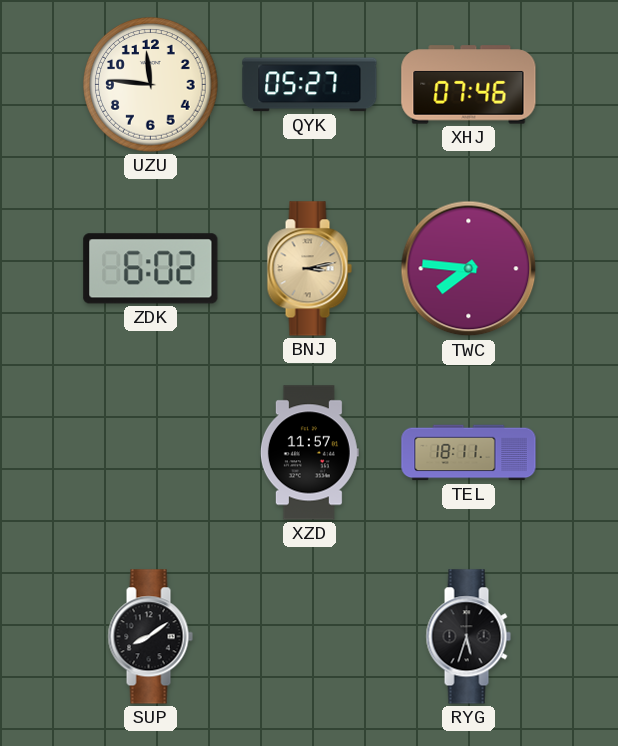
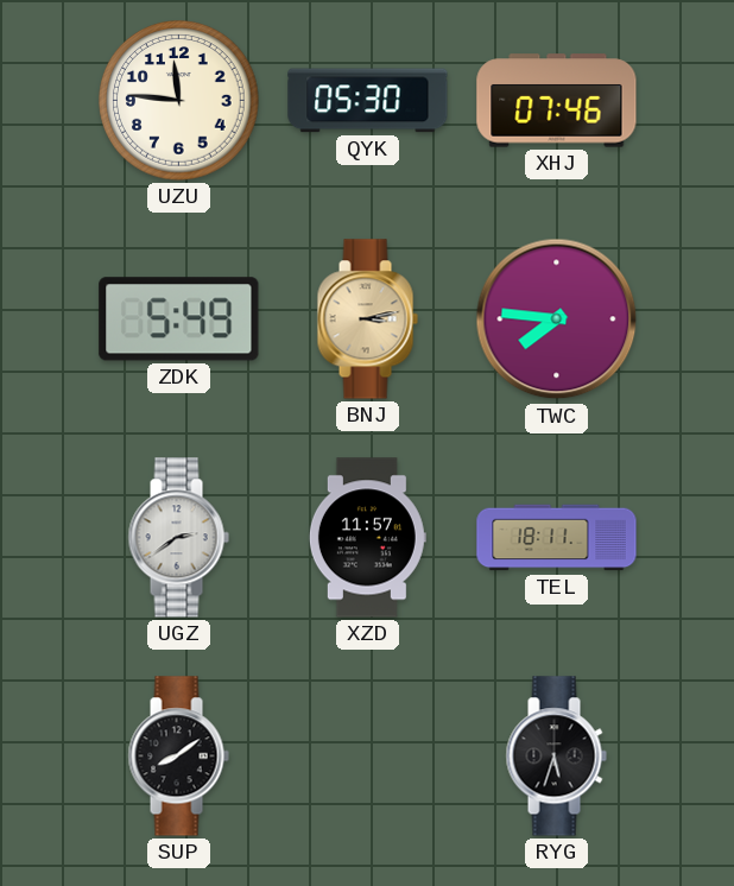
QYK: 05:27 -> 05:30 (368, 101)
ZDK: 6:02 -> 5:49 (179, 319)
UGZ: none -> 2:39 (178, 538)
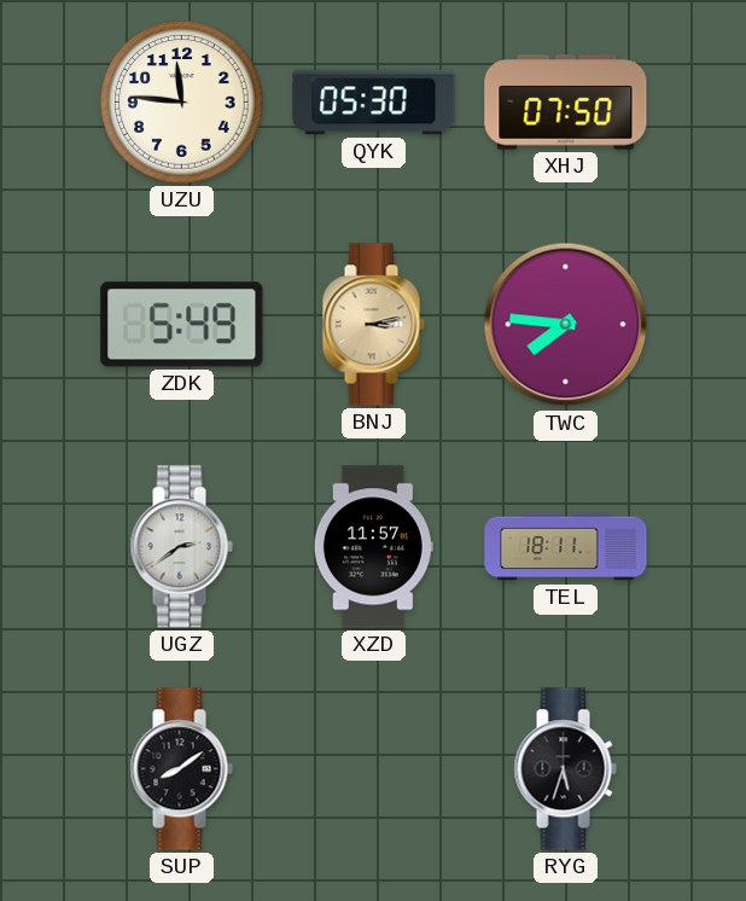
XHJ: 07:46 -> 07:50 (566, 103)
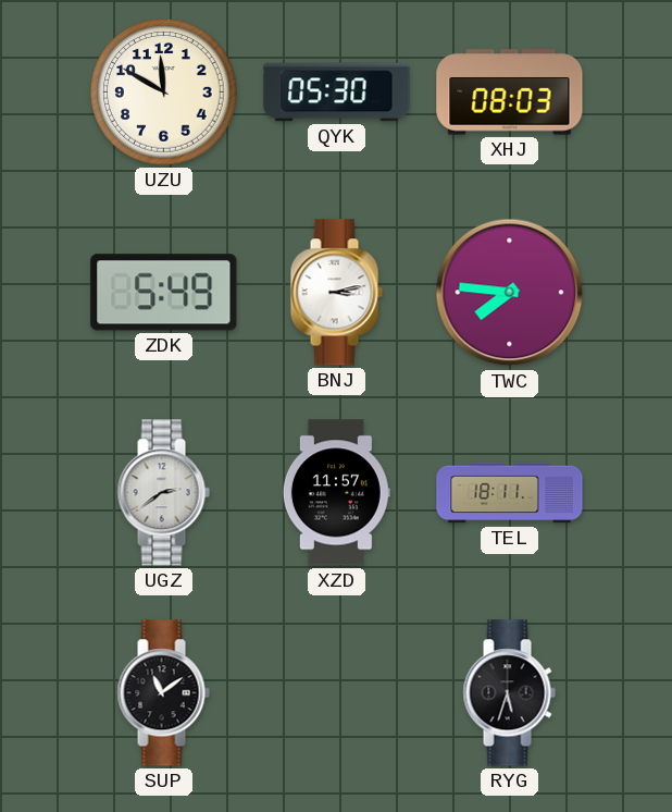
UZU: 11:46 -> 11:50 (164, 93)
XHJ: 07:50 -> 08:03 (510, 93)
BNJ dial: champagne -> white (336, 293)
SUP: 8:09 -> 11:09 (163, 693)
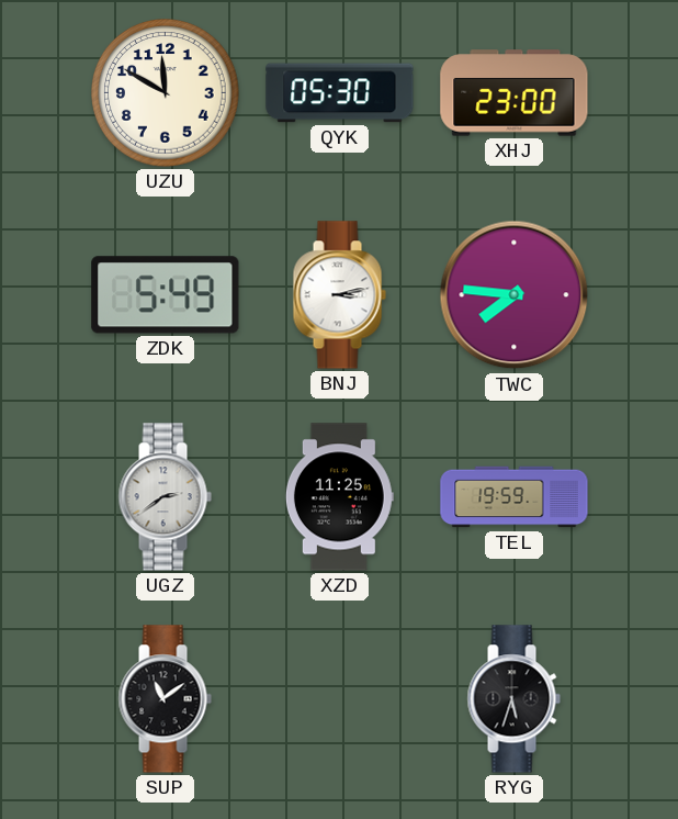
XHJ: 08:03 -> 23:00 (515, 93)
XZD: 11:57 -> 11:25 (339, 497)
TEL: 18:11 -> 19:59 (515, 497)
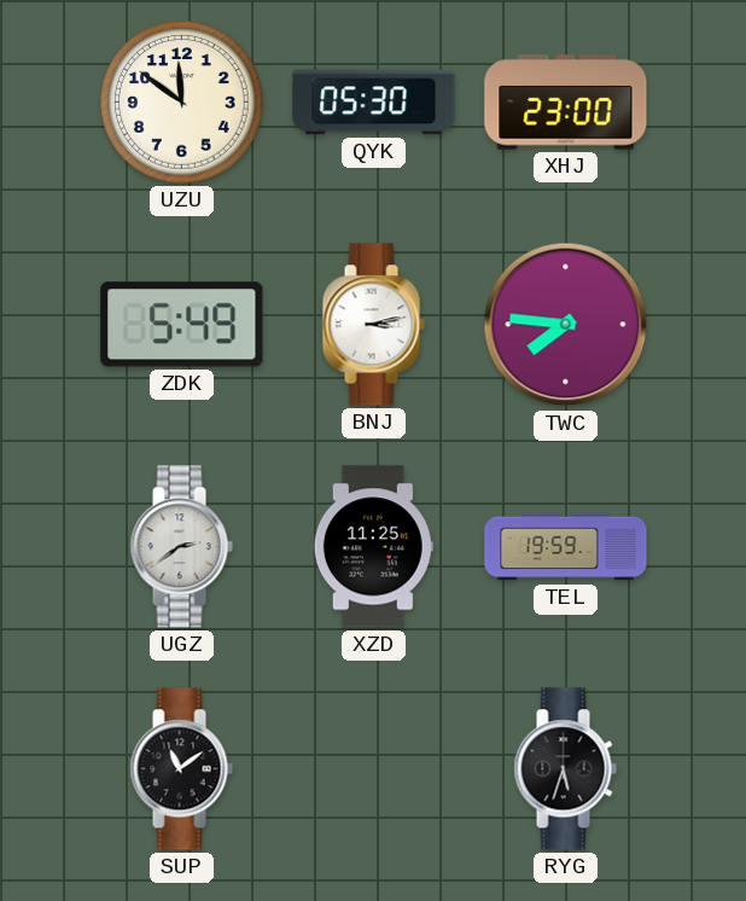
UZU: 11:50 -> 11:51 (182, 103)
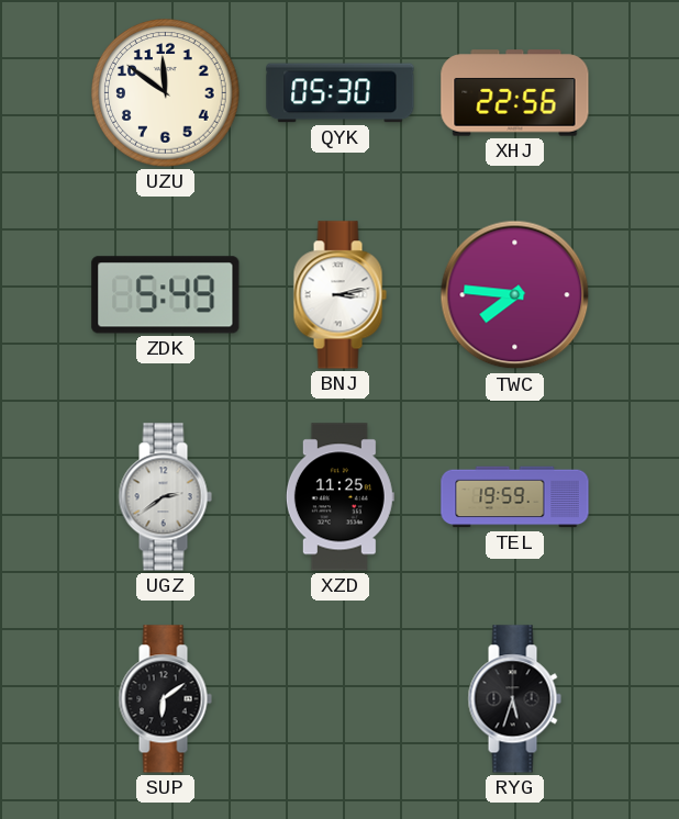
XHJ: 23:00 -> 22:56 (515, 93)
SUP: 11:09 -> 6:09 (165, 699)
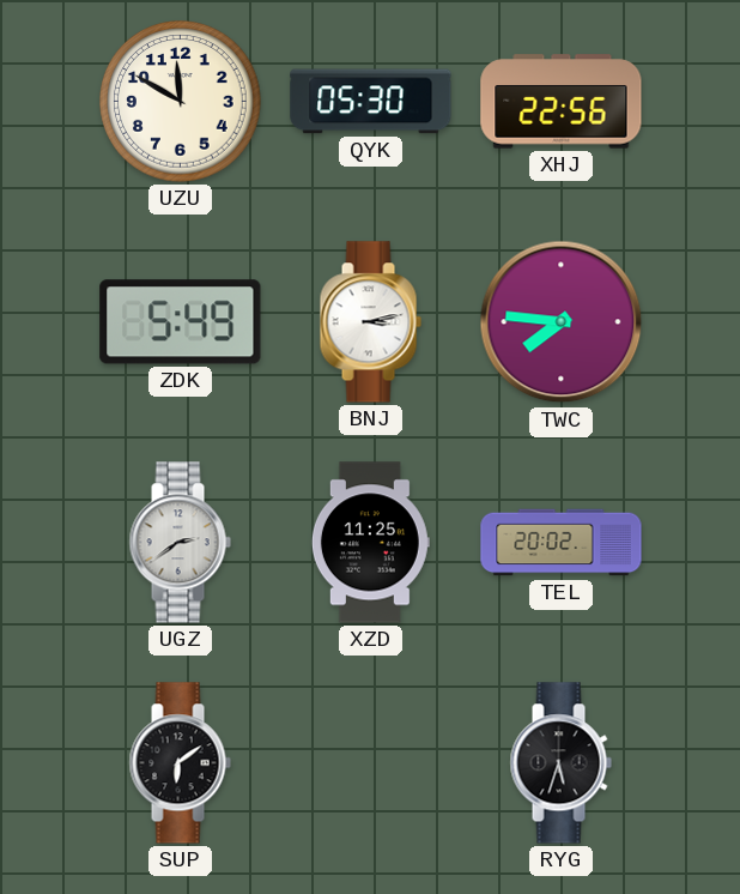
UZU: 11:51 -> 11:50 (181, 102)
TEL: 19:59 -> 20:02 (562, 543)
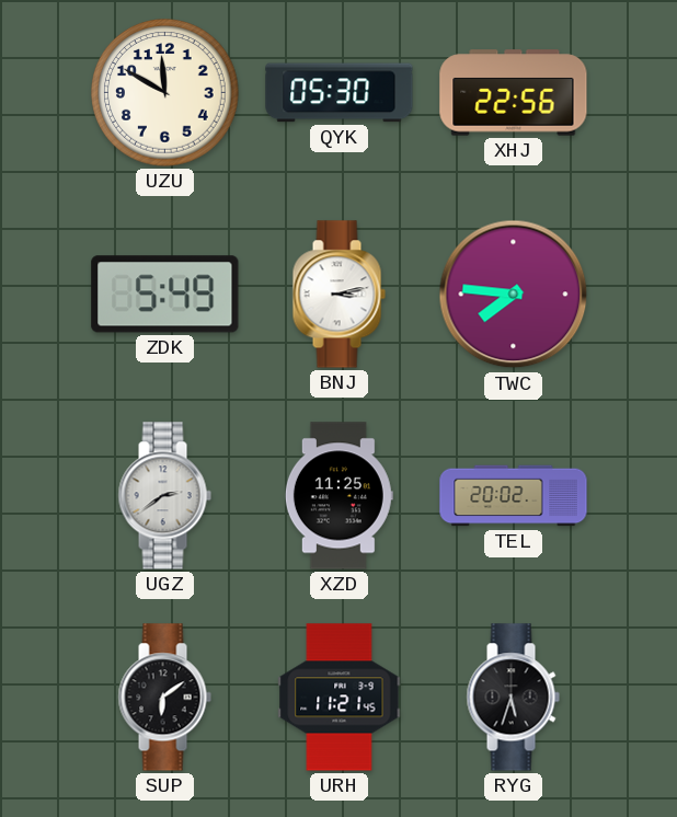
URH: none -> 11:21 (340, 698)
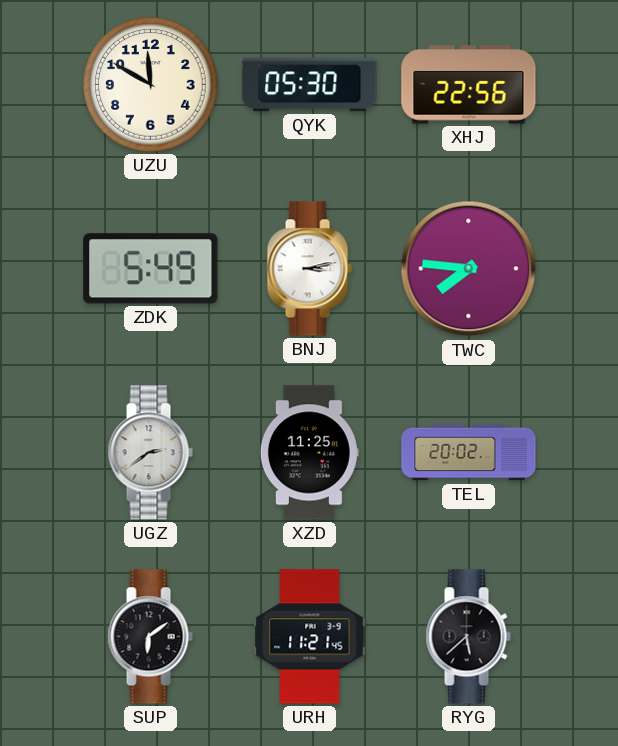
RYG: 5:33 -> 5:38 (468, 637)
